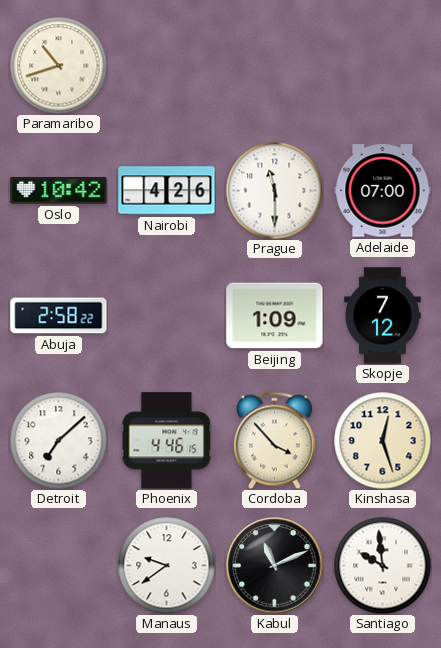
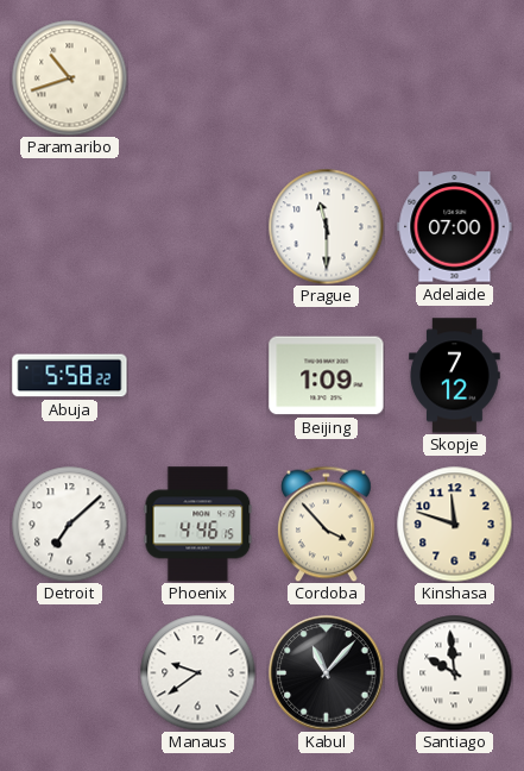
Oslo: 10:42 -> none (59, 191)
Nairobi: 4:26 -> none (167, 191)
Abuja: 2:58 -> 5:58 (70, 376)
Kinshasa: 12:27 -> 11:48 (454, 524)
Kabul: 11:11 -> 11:07 (327, 673)
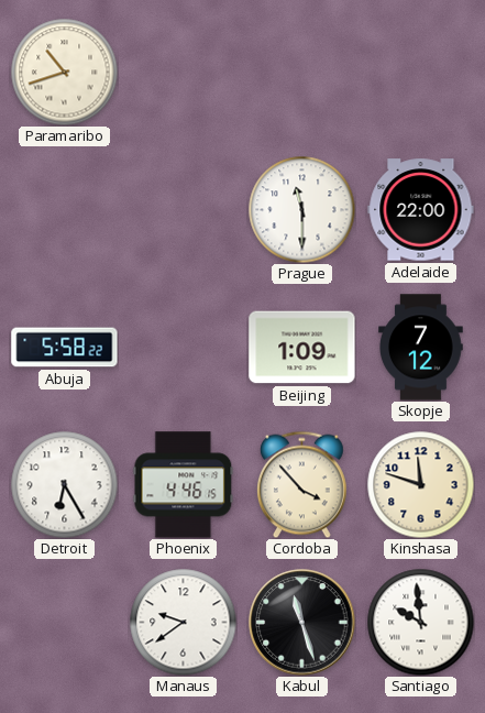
Adelaide: 07:00 -> 22:00 (421, 210)
Detroit: 7:08 -> 6:25 (64, 484)
Kabul: 11:07 -> 11:27 (302, 623)
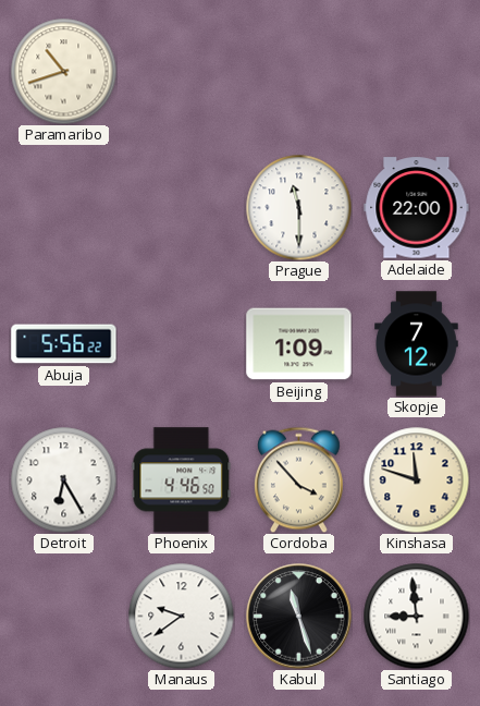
Abuja: 5:58 -> 5:56 (64, 344)
Phoenix: 4:46:15 -> 4:46:50 (182, 480)
Santiago: 9:59 -> 8:59 (416, 616)
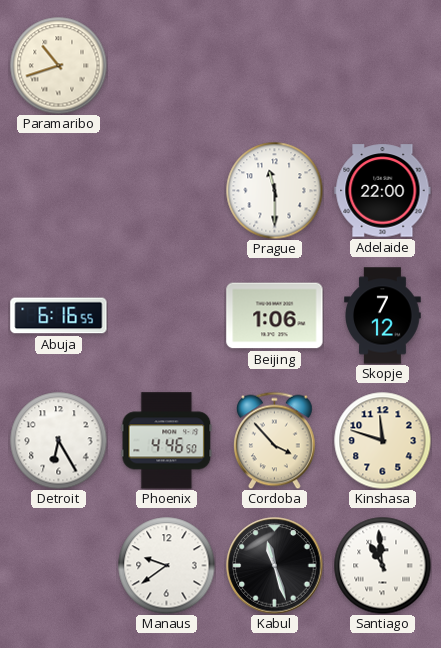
Abuja: 5:56 -> 6:16 (59, 316)
Beijing: 1:09 -> 1:06 (275, 316)
Santiago: 8:59 -> 10:59 (382, 565)
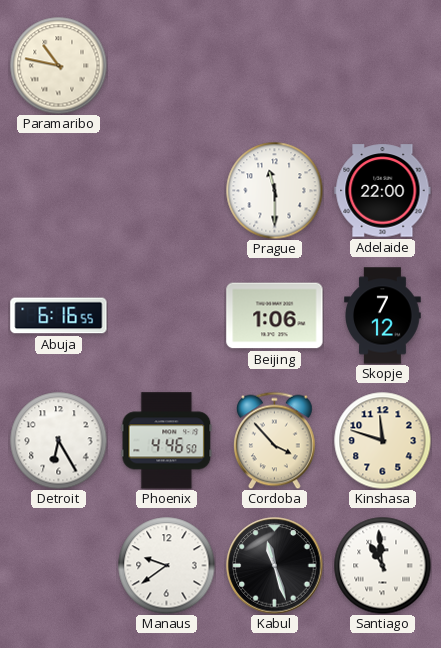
Paramaribo: 10:42 -> 10:47 (58, 65)
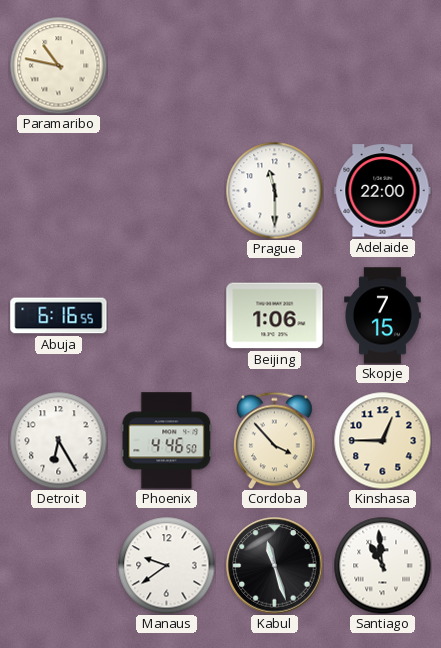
Skopje: 7:12 -> 7:15 (383, 316)
Kinshasa: 11:48 -> 12:45 (382, 440)
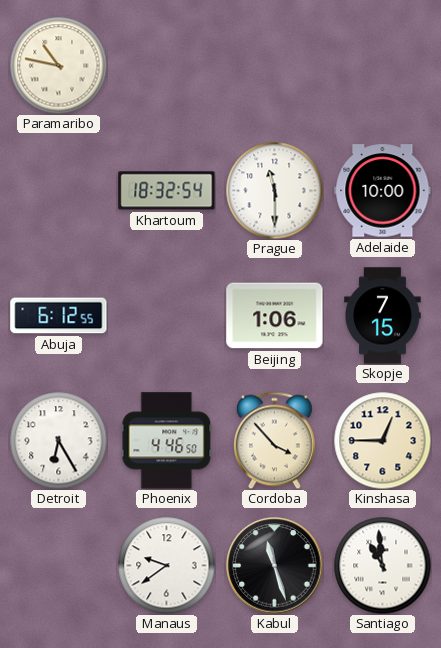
Khartoum: none -> 18:32 (167, 191)
Adelaide: 22:00 -> 10:00 (383, 191)
Abuja: 6:16 -> 6:12 (59, 316)
